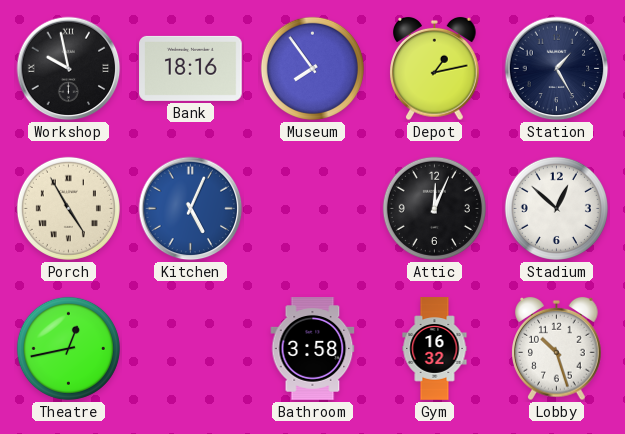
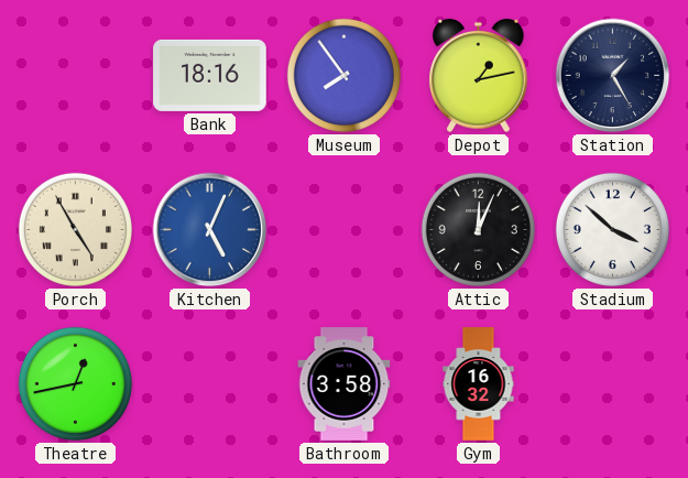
Workshop: 9:58 -> none (69, 69)
Stadium: 12:52 -> 3:52 (612, 229)
Lobby: 10:27 -> none (557, 349)
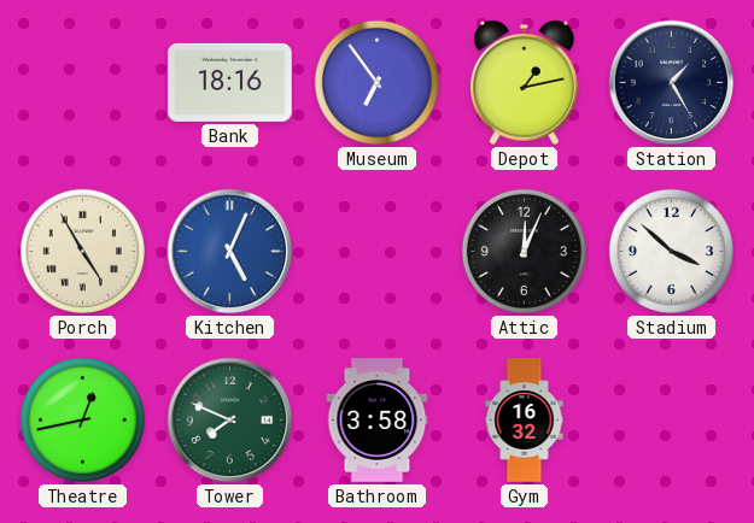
Museum: 7:54 -> 6:54 (376, 82)
Tower: none -> 7:49 (230, 421)
